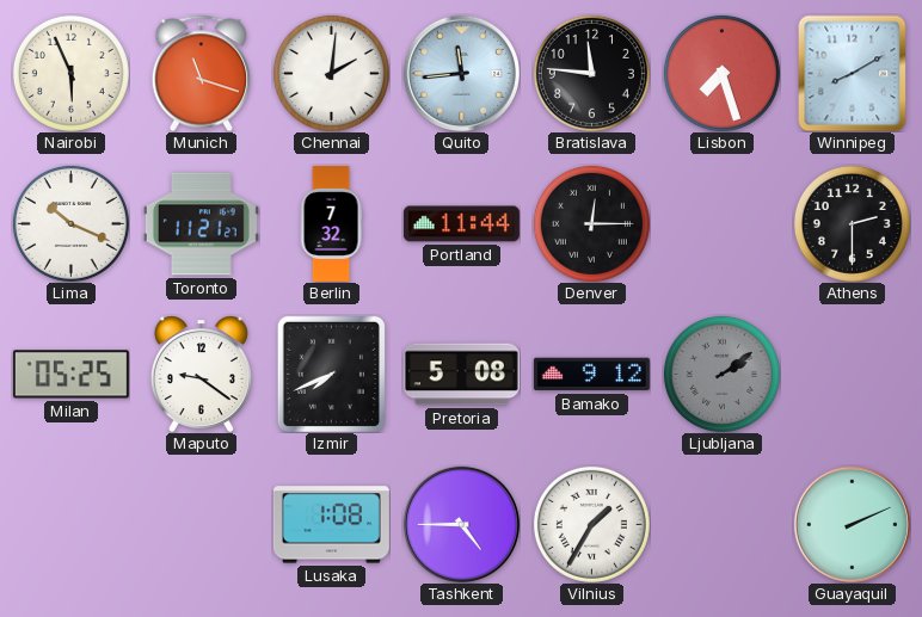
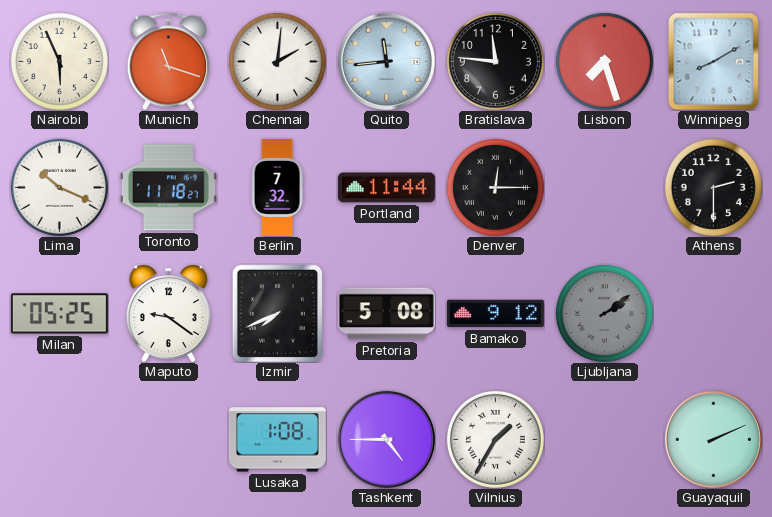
Toronto: 11:21 -> 11:18 (168, 188)
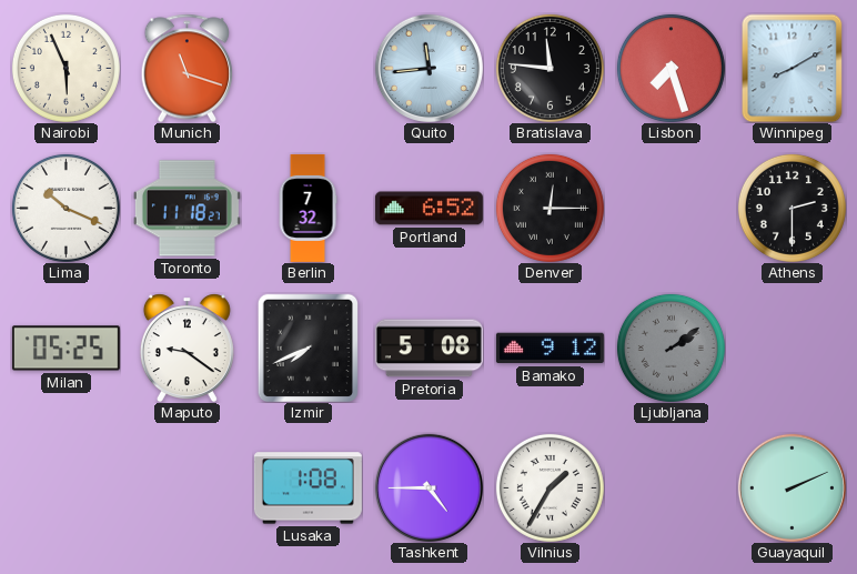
Chennai: 2:01 -> none (277, 61)
Portland: 11:44 -> 6:52 (428, 209)
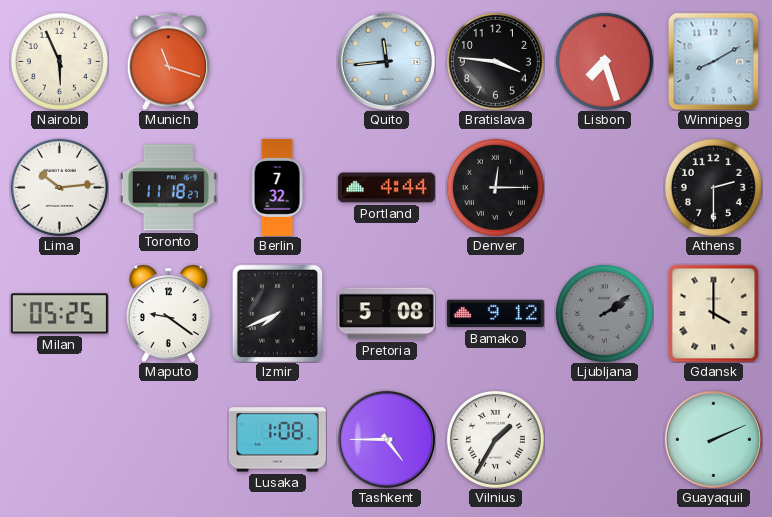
Bratislava: 11:46 -> 3:46 (495, 61)
Lima: 10:19 -> 10:14 (59, 187)
Portland: 6:52 -> 4:44 (386, 188)
Gdansk: none -> 4:00 (714, 313)
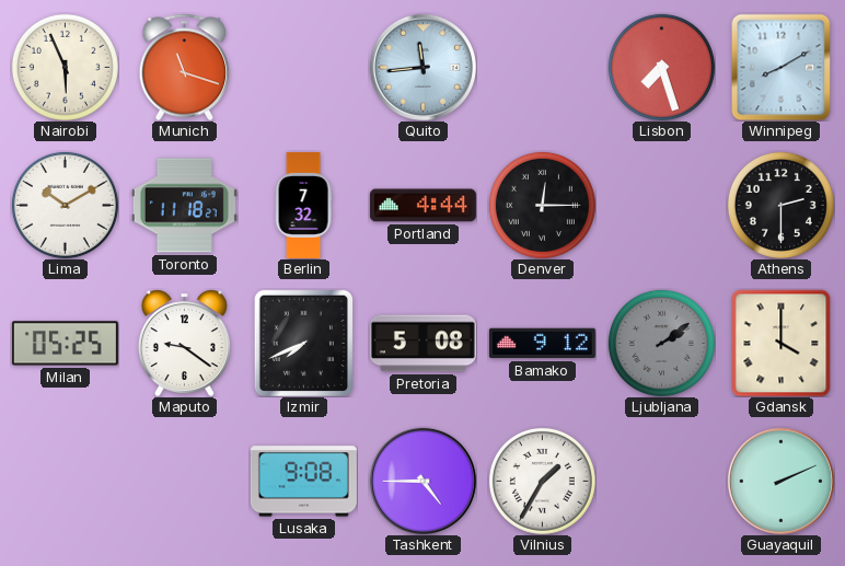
Bratislava: 3:46 -> none (495, 61)
Lima: 10:14 -> 10:10 (65, 205)
Lusaka: 1:08 -> 9:08 (303, 482)
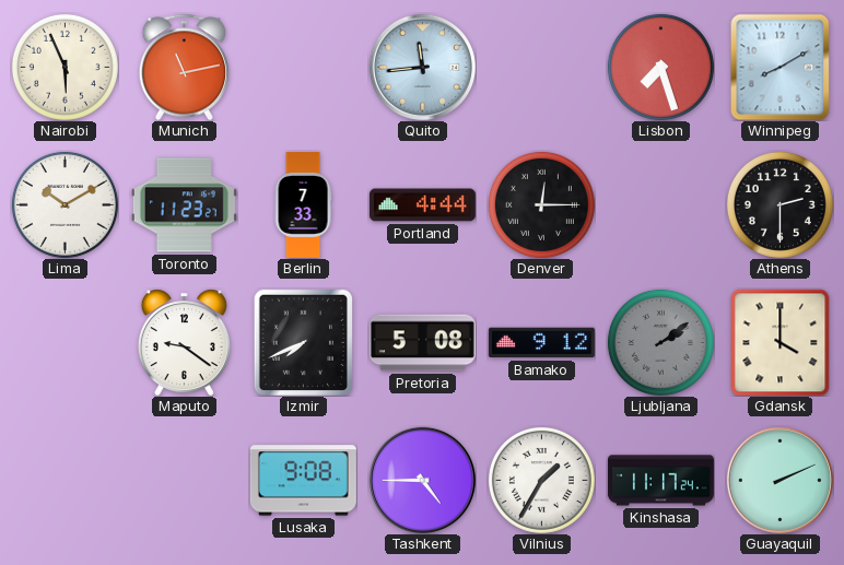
Munich: 11:18 -> 11:13 (185, 67)
Toronto: 11:18 -> 11:23 (184, 205)
Berlin: 7:32 -> 7:33 (303, 204)
Milan: 05:25 -> none (65, 344)
Kinshasa: none -> 11:17 (660, 481)
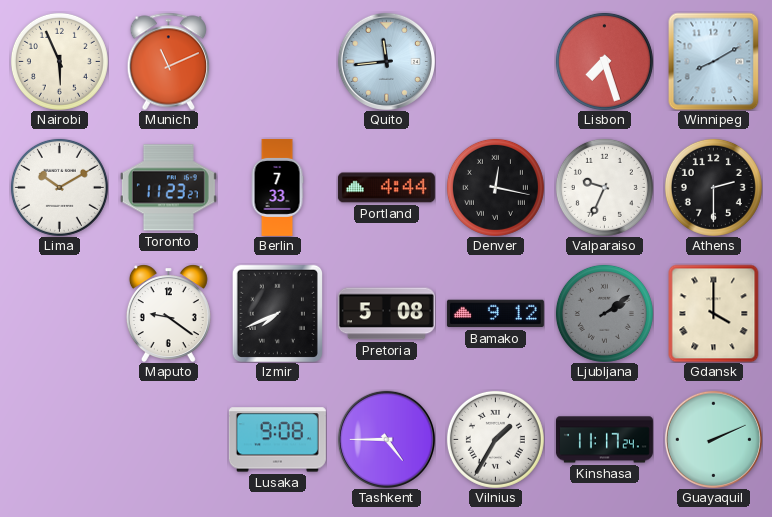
Munich: 11:13 -> 11:11 (169, 61)
Denver: 12:15 -> 12:17 (495, 187)
Valparaiso: none -> 9:34 (604, 187)
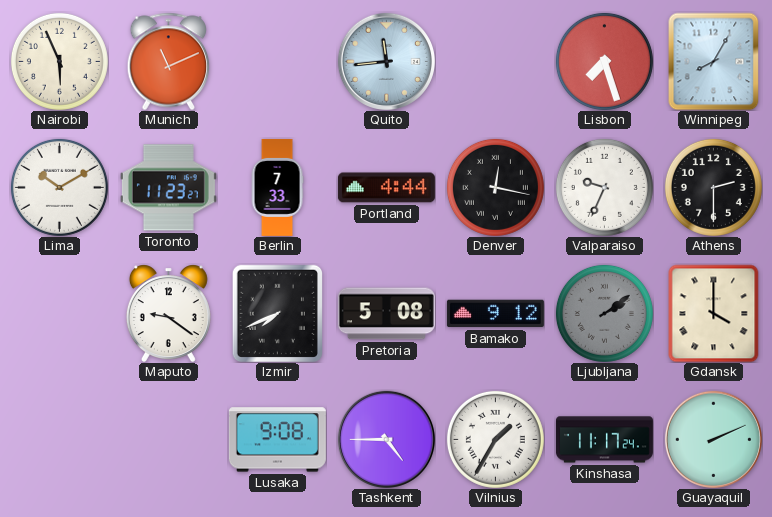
Winnipeg: 8:10 -> 8:05 (714, 61)
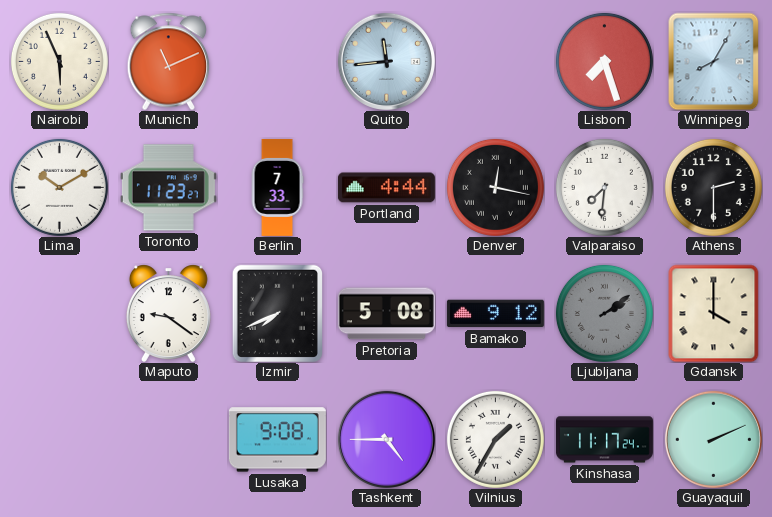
Valparaiso: 9:34 -> 7:31 (604, 187)
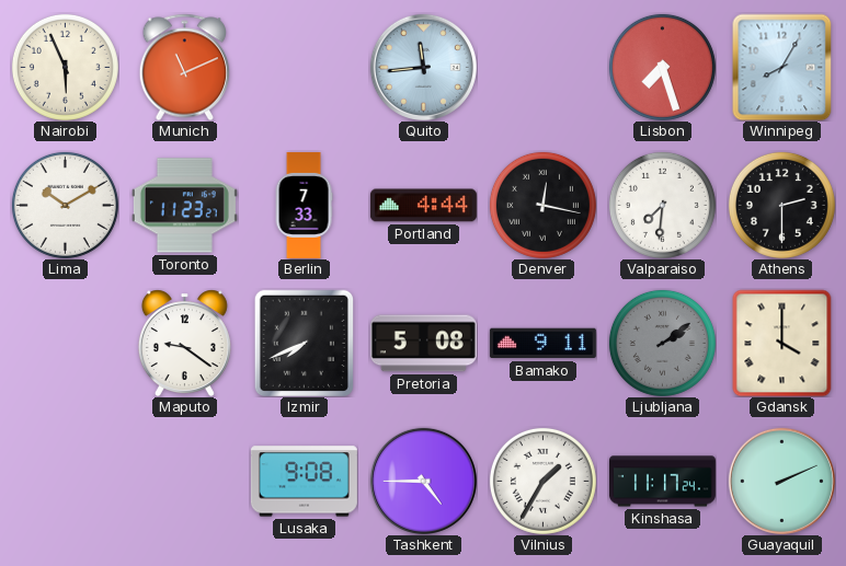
Bamako: 9:12 -> 9:11 (542, 344)
